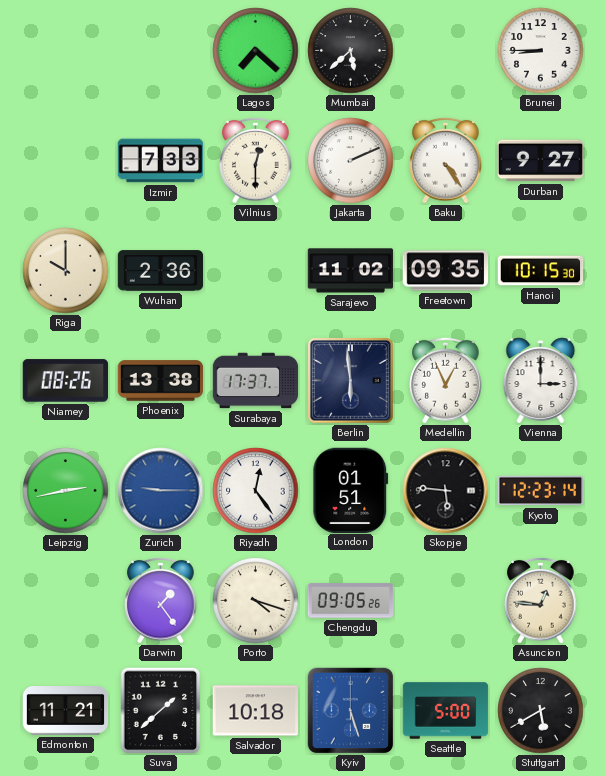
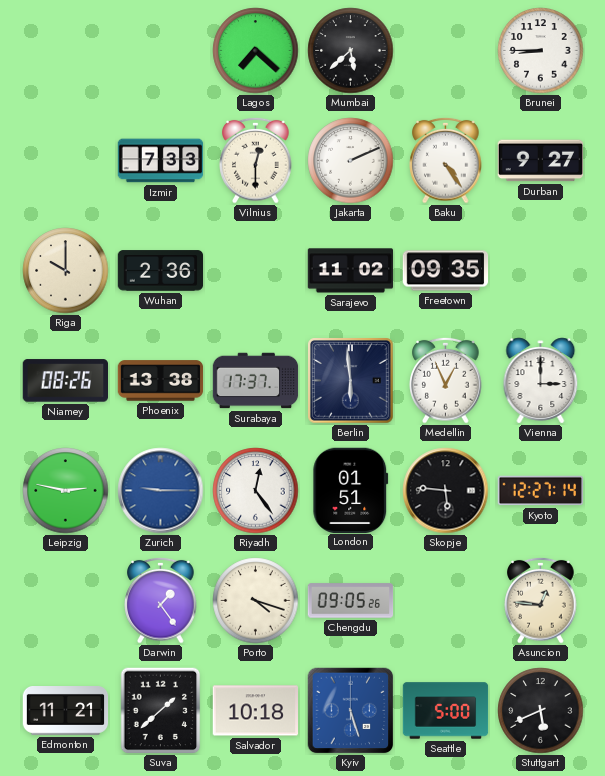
Hanoi: 10:15 -> none (541, 271)
Leipzig: 2:43 -> 2:47 (66, 491)
Kyoto: 12:23 -> 12:27 (540, 491)
Stuttgart: 5:40 -> 5:41 (541, 711)
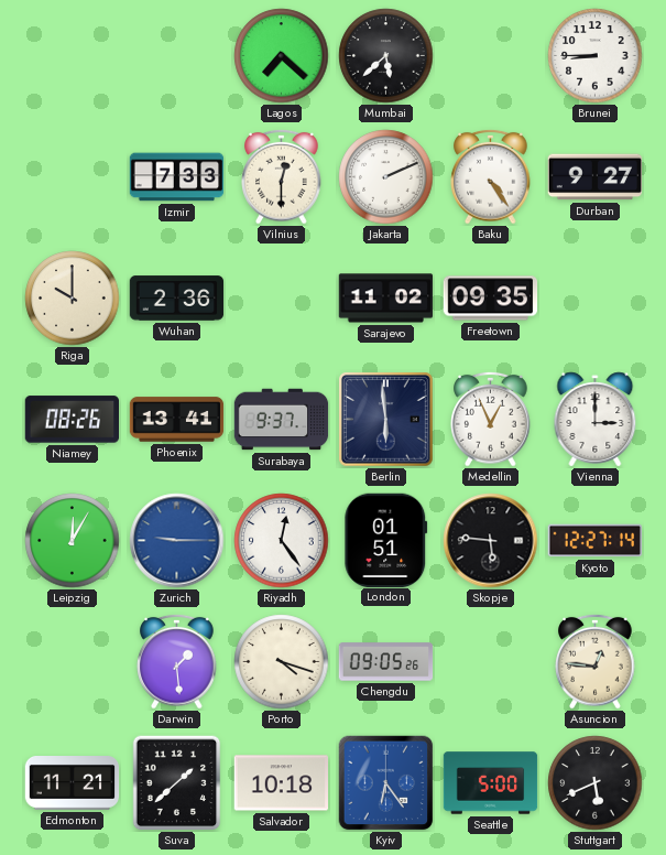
Phoenix: 13:38 -> 13:41 (177, 420)
Surabaya: 17:37 -> 9:37 (282, 420)
Leipzig: 2:47 -> 12:05 (73, 541)
Darwin: 1:24 -> 1:29 (177, 661)
Kyiv: 5:27 -> 6:24 (386, 783)
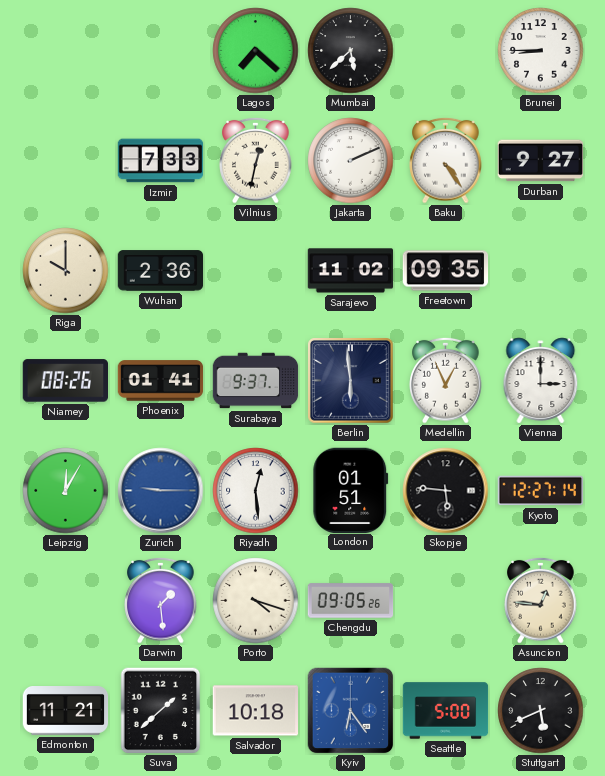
Vilnius: 12:30 -> 12:32 (256, 160)
Phoenix: 13:41 -> 01:41 (161, 381)
Riyadh: 12:24 -> 12:29 (256, 491)
